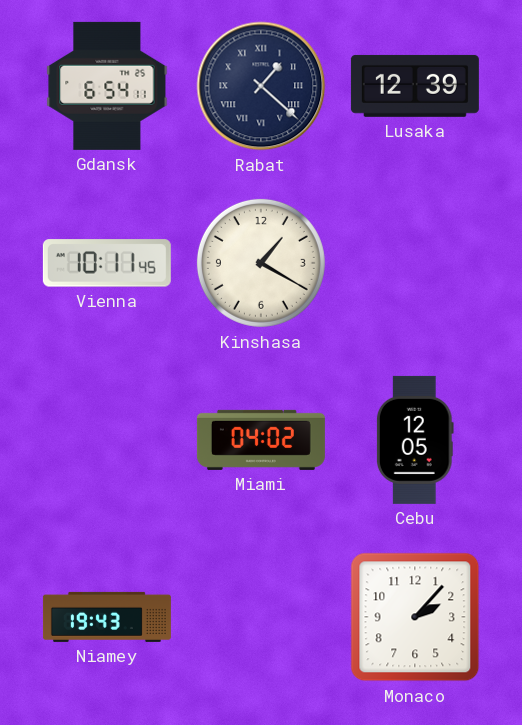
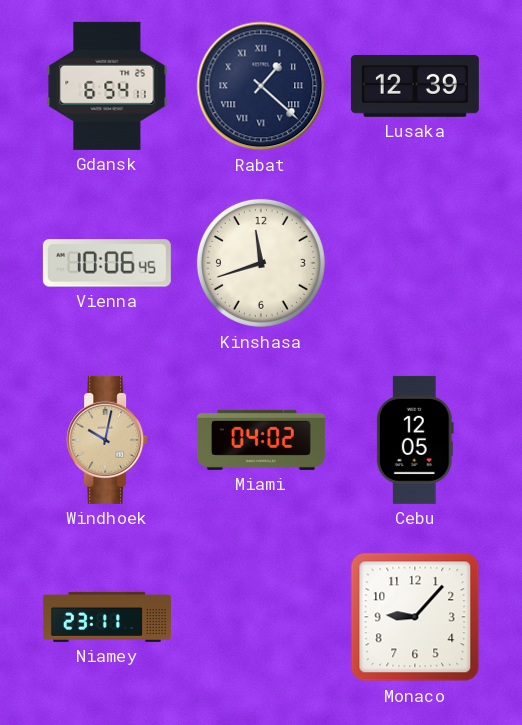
Vienna: 10:11 -> 10:06 (107, 263)
Kinshasa: 1:20 -> 11:42 (261, 263)
Windhoek: none -> 10:02 (107, 440)
Niamey: 19:43 -> 23:11 (107, 617)
Monaco: 2:07 -> 9:07 (415, 617)
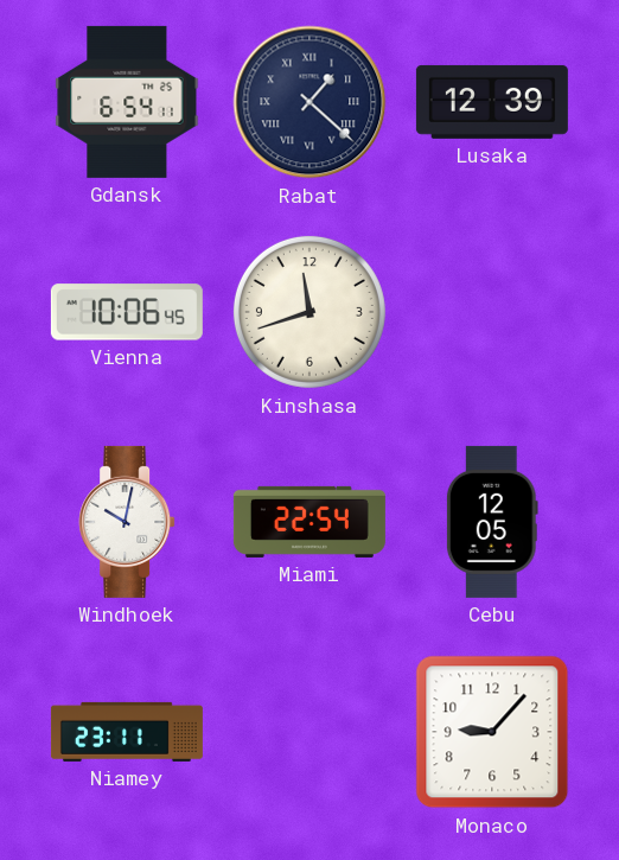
Windhoek dial: champagne -> white (127, 522)
Miami: 04:02 -> 22:54 (309, 522)
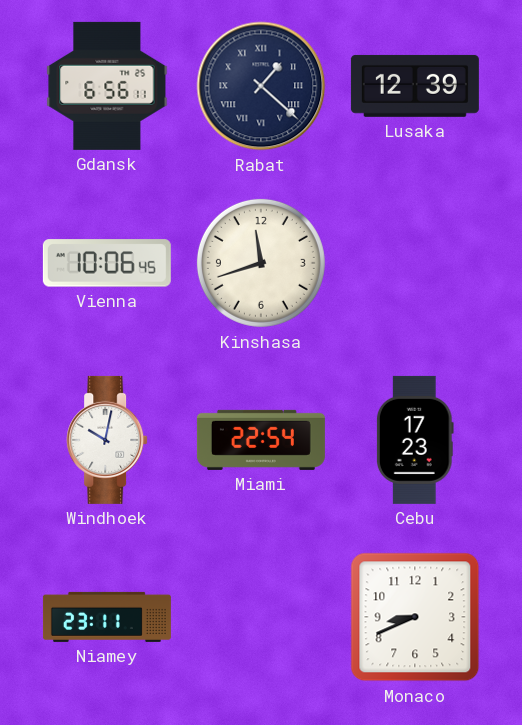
Gdansk: 6:54 -> 6:56 (107, 86)
Cebu: 12:05 -> 17:23 (415, 440)
Monaco: 9:07 -> 8:41 (415, 617)
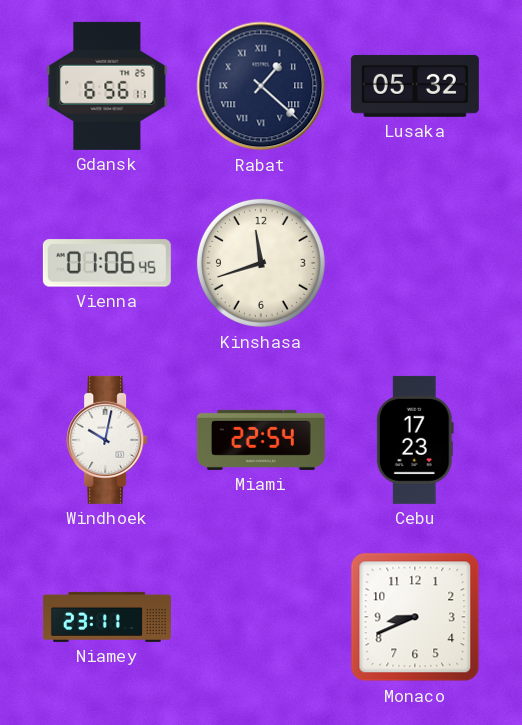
Lusaka: 12:39 -> 05:32 (415, 86)
Vienna: 10:06 -> 01:06 (107, 263)
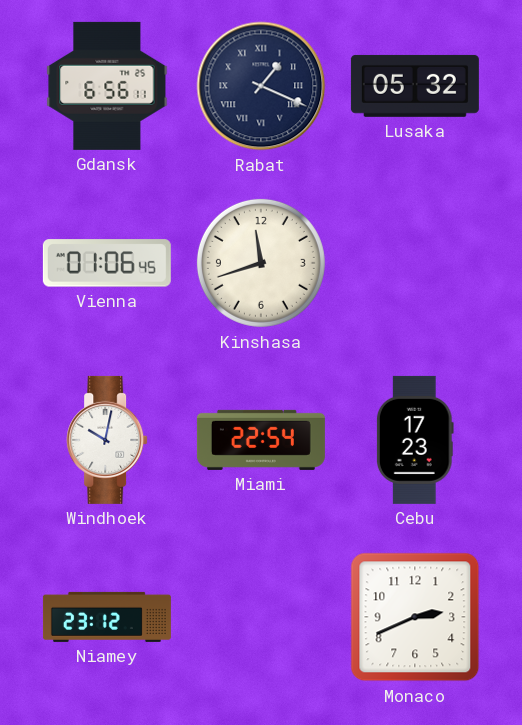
Rabat: 1:22 -> 1:19 (261, 86)
Niamey: 23:11 -> 23:12 (107, 617)
Monaco: 8:41 -> 2:41 (415, 617)
